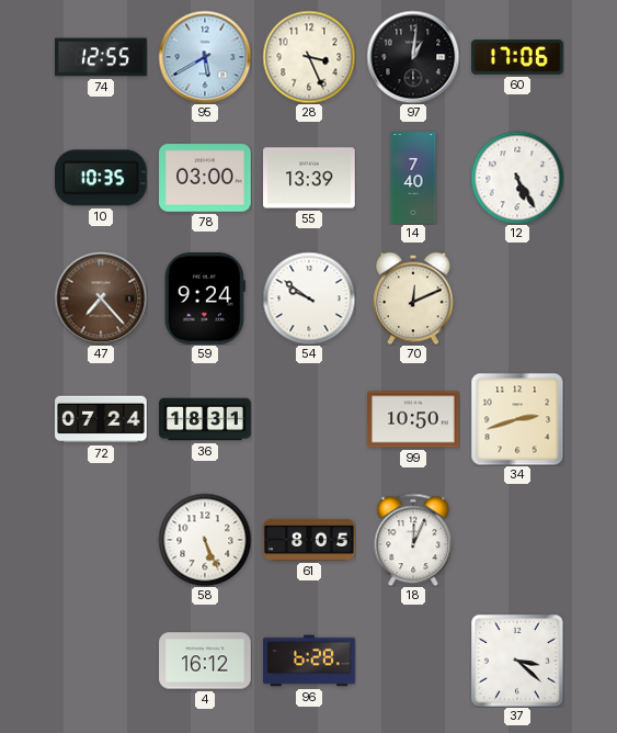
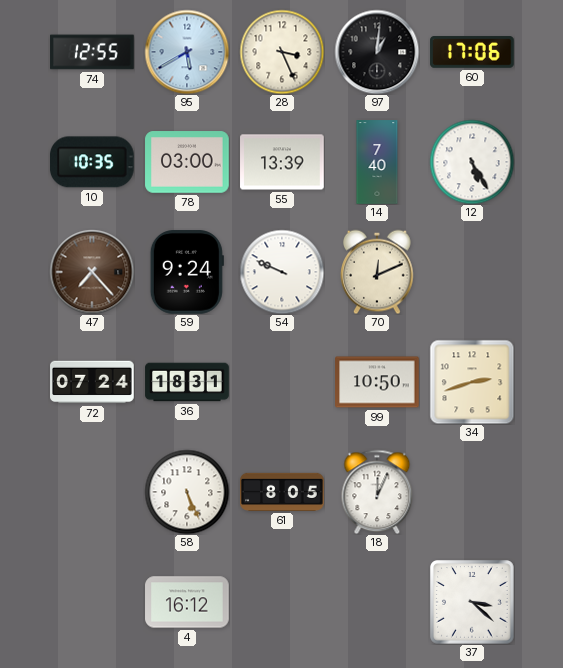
54: 9:51 -> 9:49 (282, 272)
96: 6:28 -> none (309, 661)
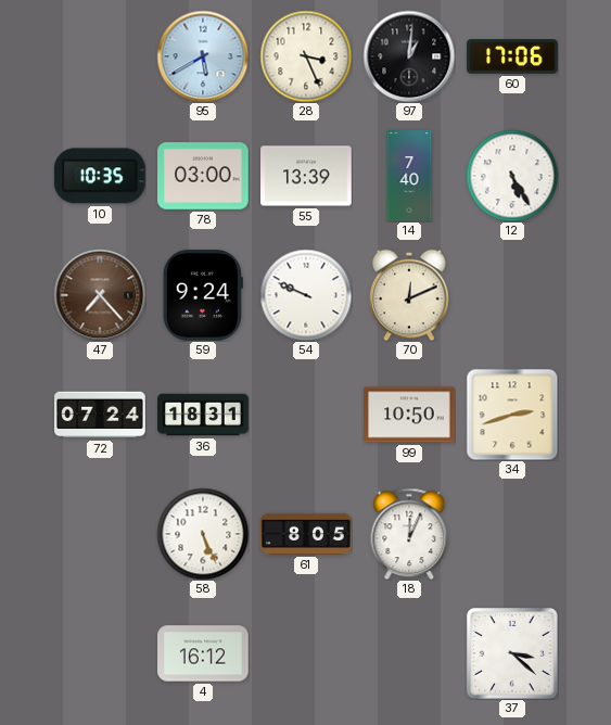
74: 12:55 -> none (92, 52)
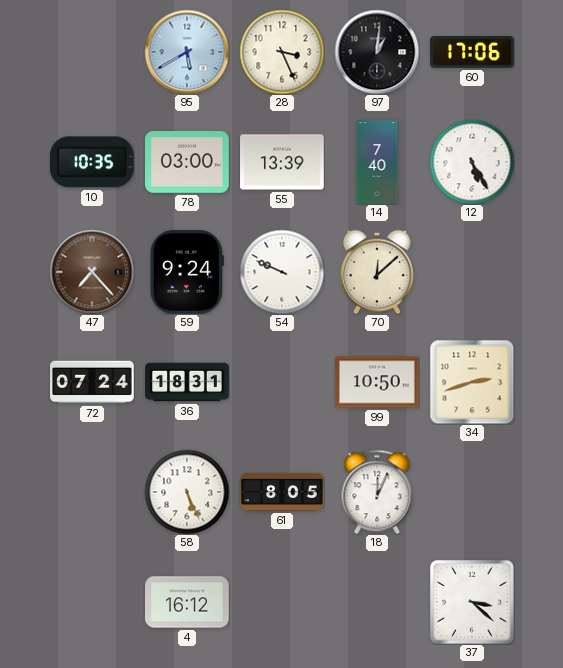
70: 12:11 -> 12:08 (378, 272)
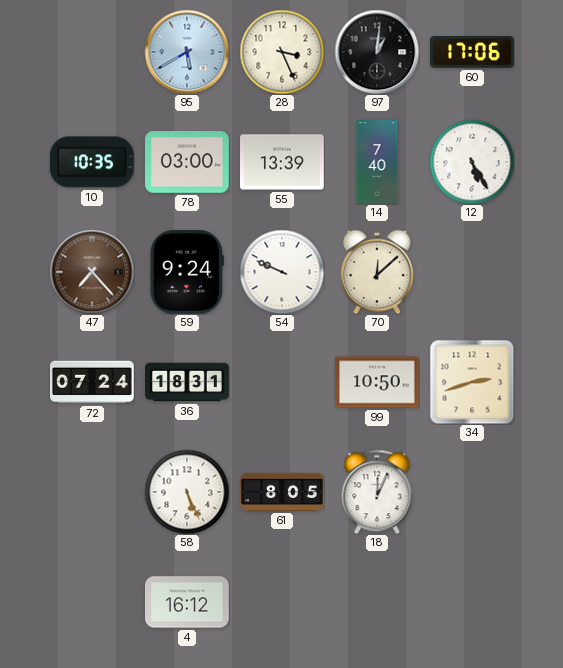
37: 3:22 -> none (472, 602)
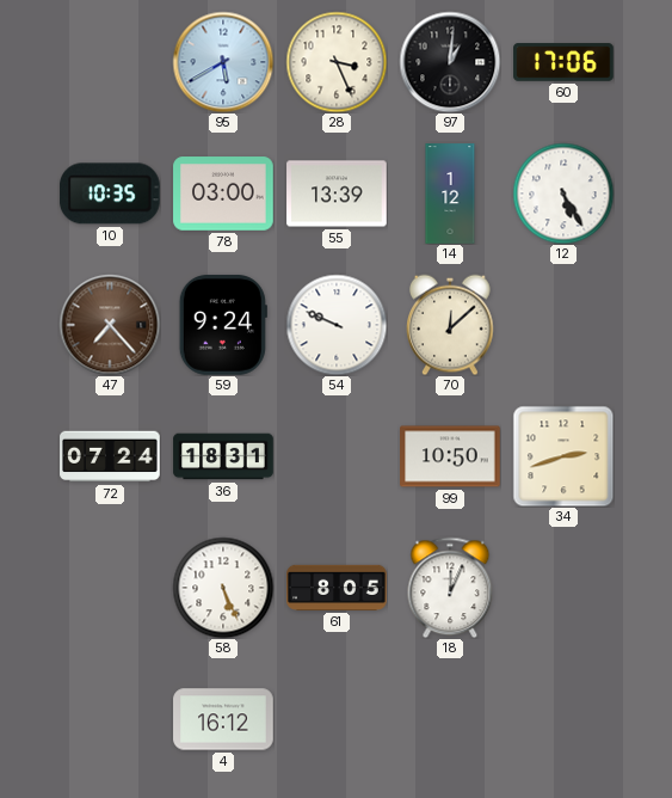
14: 7:40 -> 1:12 (450, 194)
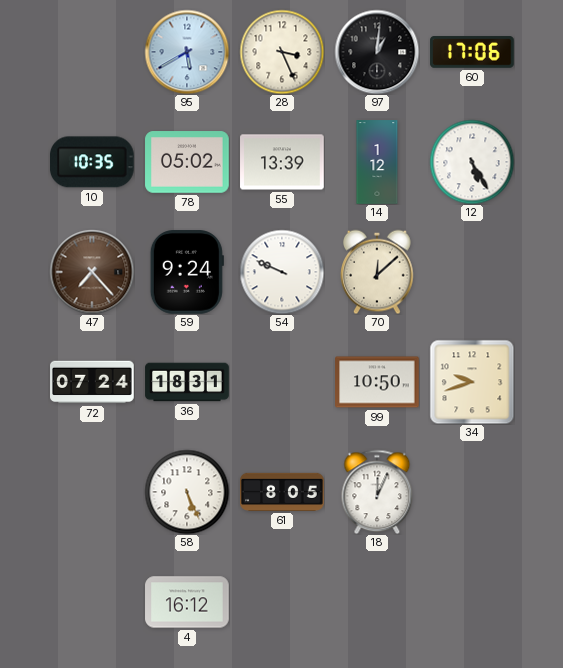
78: 03:00 -> 05:02 (187, 162)
34: 2:42 -> 9:42 (472, 382)
